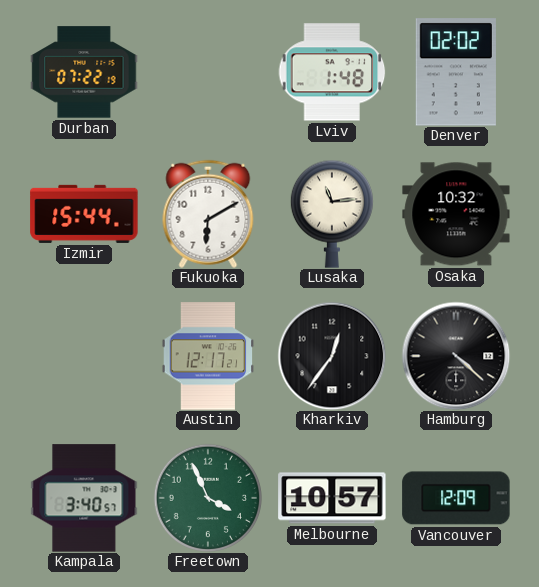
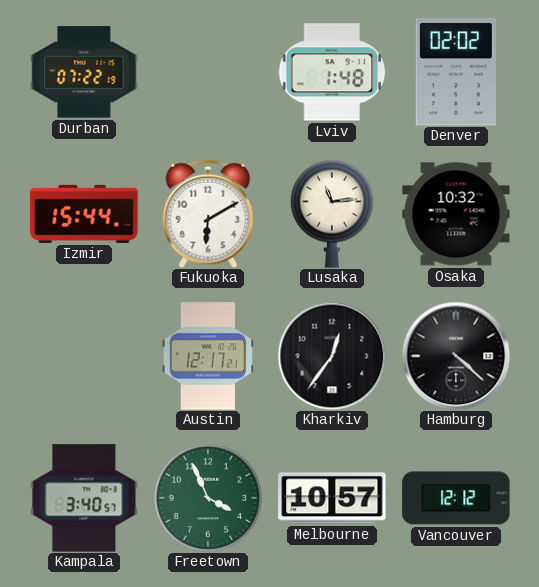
Vancouver: 12:09 -> 12:12 (456, 498)
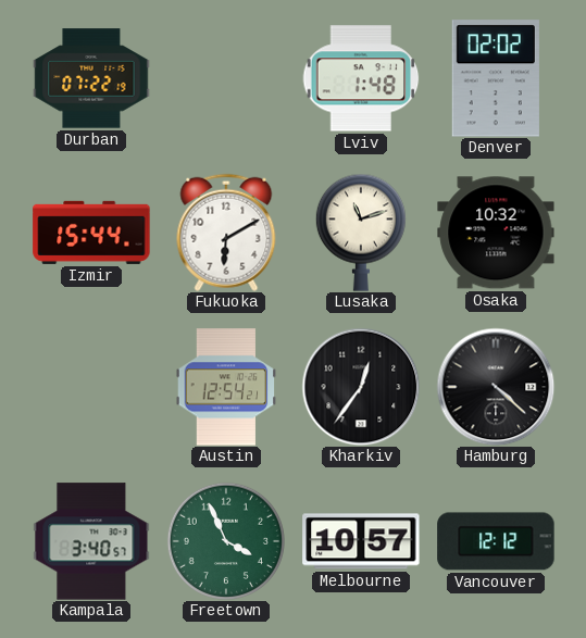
Lusaka: 11:14 -> 11:12 (361, 233)
Austin: 12:17 -> 12:54 (226, 387)
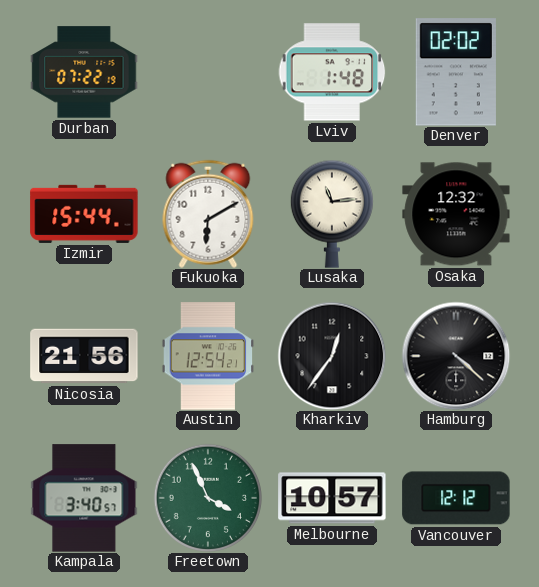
Lusaka: 11:12 -> 11:14 (332, 214)
Osaka: 10:32 -> 12:32 (456, 214)
Nicosia: none -> 21:56 (84, 356)
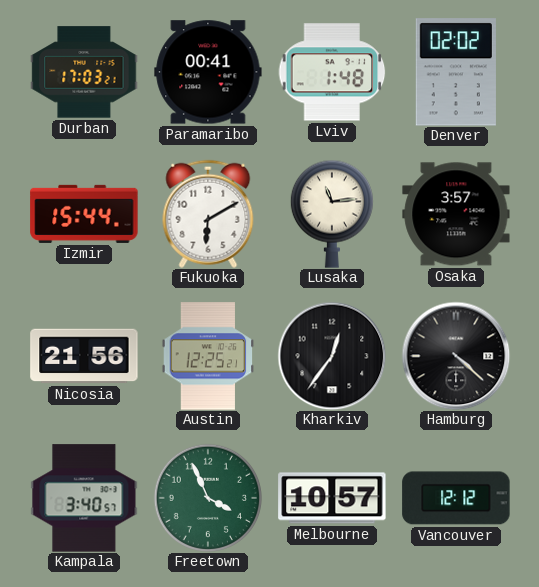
Durban: 07:22 -> 17:03 (84, 72)
Paramaribo: none -> 00:41 (208, 72)
Osaka: 12:32 -> 3:57 (456, 214)
Austin: 12:54 -> 12:25 (208, 356)
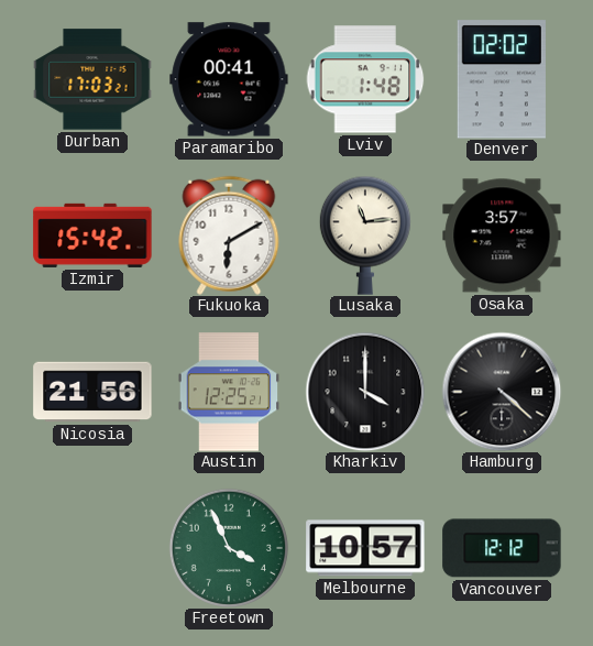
Izmir: 15:44 -> 15:42 (92, 236)
Kharkiv: 12:36 -> 4:00 (365, 392)
Kampala: 3:40 -> none (84, 498)
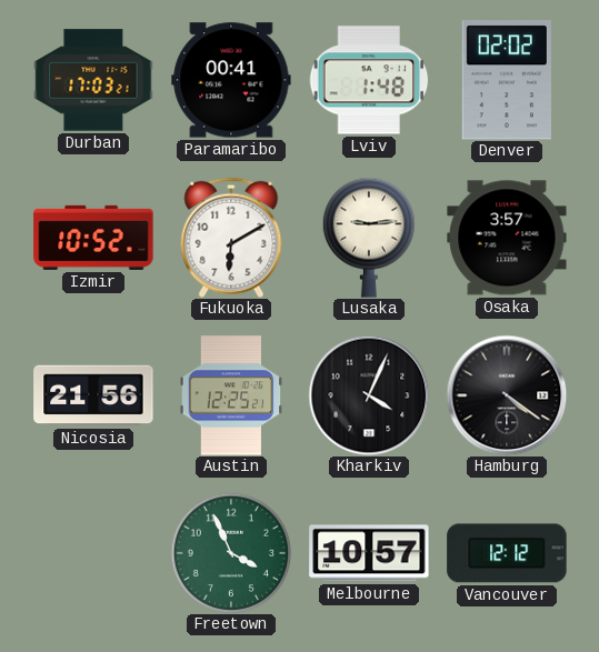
Izmir: 15:42 -> 10:52 (93, 238)
Lusaka: 11:14 -> 9:14 (369, 238)
Kharkiv: 4:00 -> 4:04 (369, 395)
Hamburg: 4:22 -> 4:21 (507, 395)
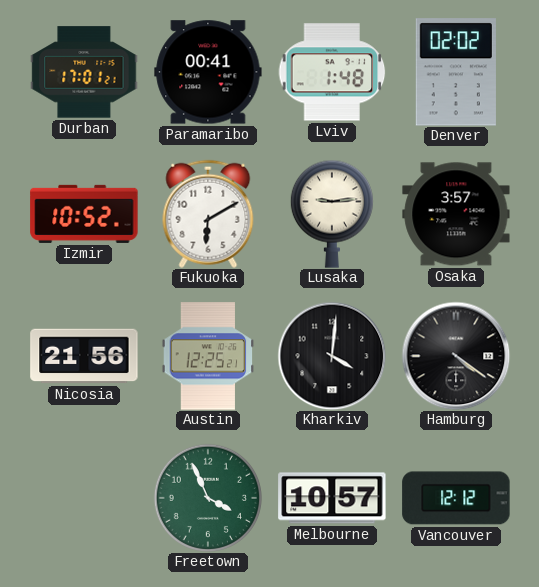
Durban: 17:03 -> 17:01 (84, 72)
Kharkiv: 4:04 -> 4:01 (332, 356)
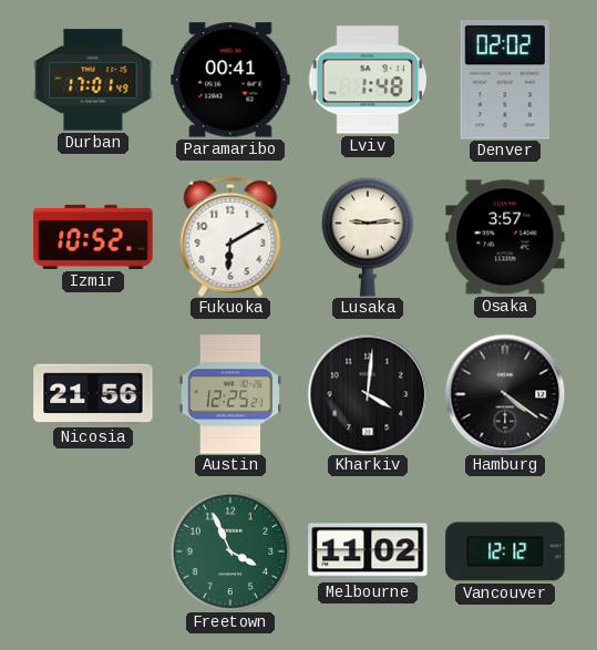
Durban: 17:01:21 -> 17:01:49 (93, 80)
Melbourne: 10:57 -> 11:02 (368, 551)
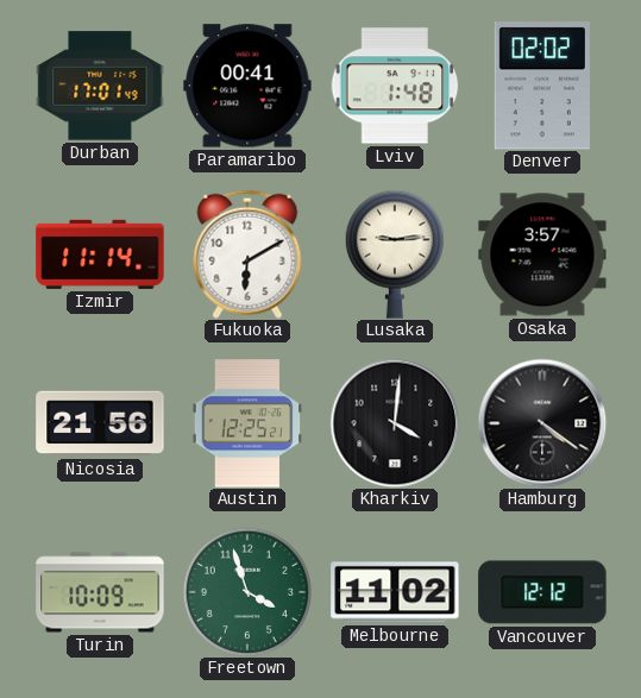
Izmir: 10:52 -> 11:14 (100, 254)
Turin: none -> 10:09 (100, 592)
Freetown: 3:56 -> 3:57 (247, 592)
